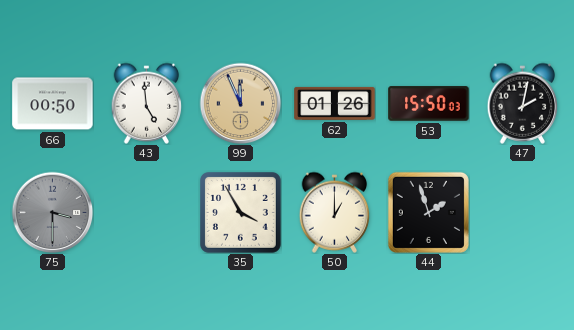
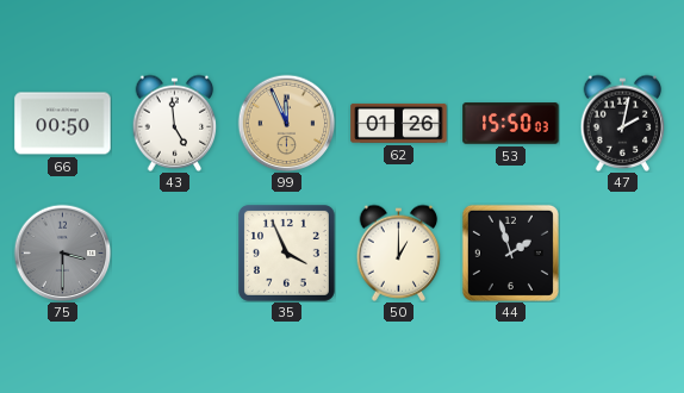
35: 3:55 -> 3:56 (286, 252)
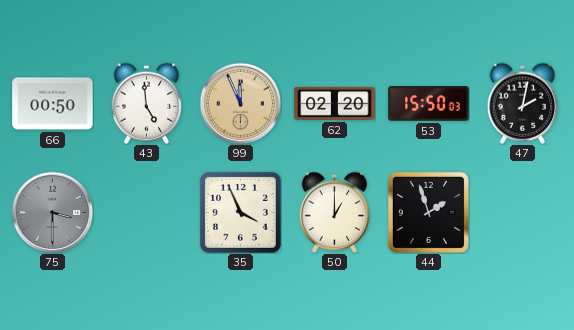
62: 01:26 -> 02:20 (335, 103)
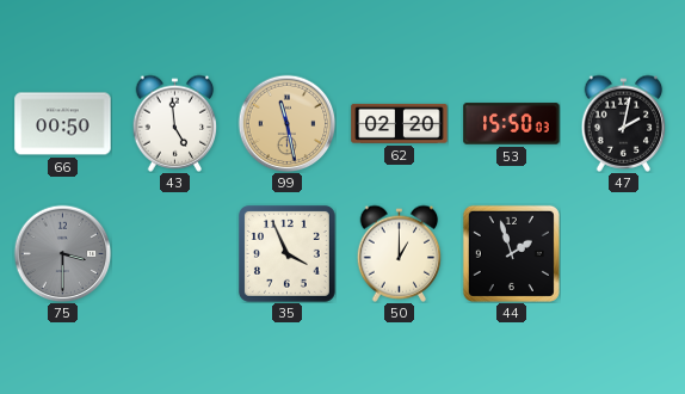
99: 11:56 -> 11:28 (286, 123)
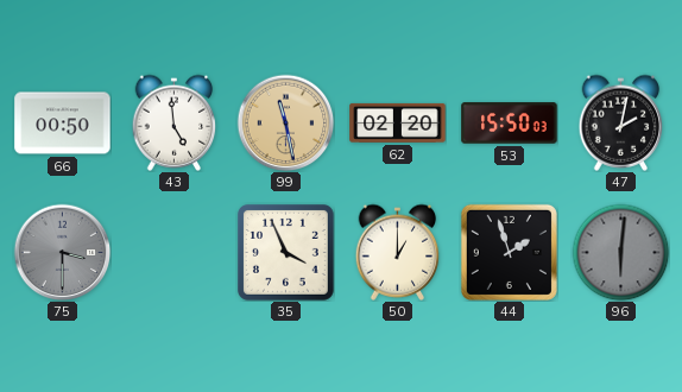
96: none -> 6:01 (620, 252)
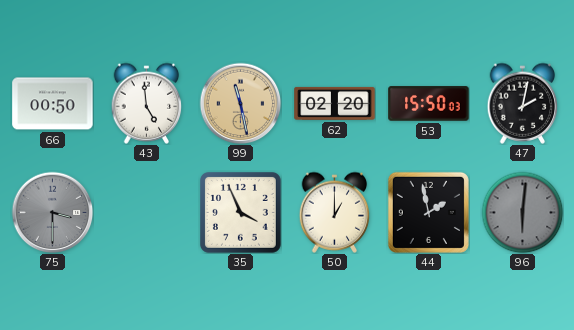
44: 1:57 -> 1:58 (428, 212)
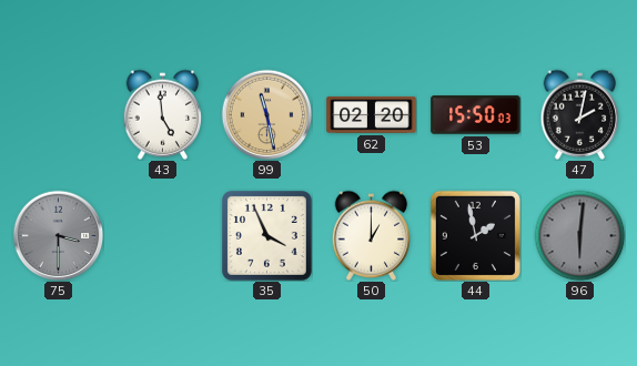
66: 00:50 -> none (53, 104)
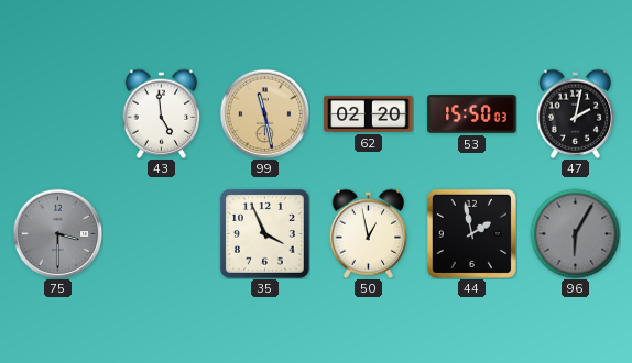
50: 1:00 -> 12:58 (369, 233)
96: 6:01 -> 6:05 (575, 233)
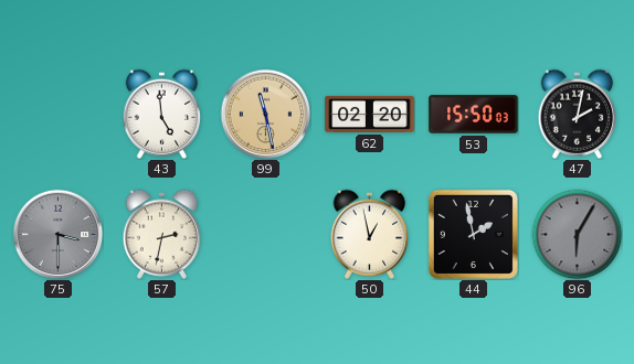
57: none -> 2:32 (162, 234)
35: 3:56 -> none (264, 233)
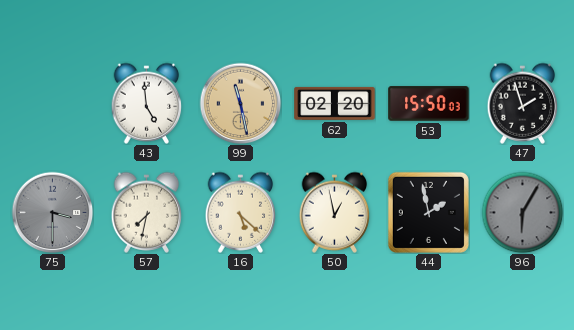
47: 2:02 -> 1:57 (523, 103)
57: 2:32 -> 7:32 (147, 212)
16: none -> 5:22 (241, 212)
